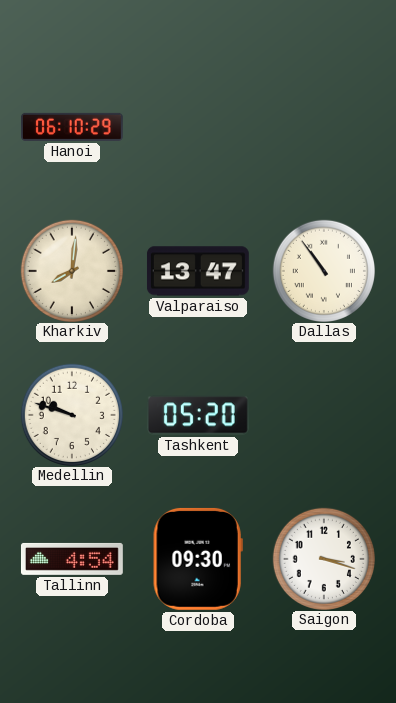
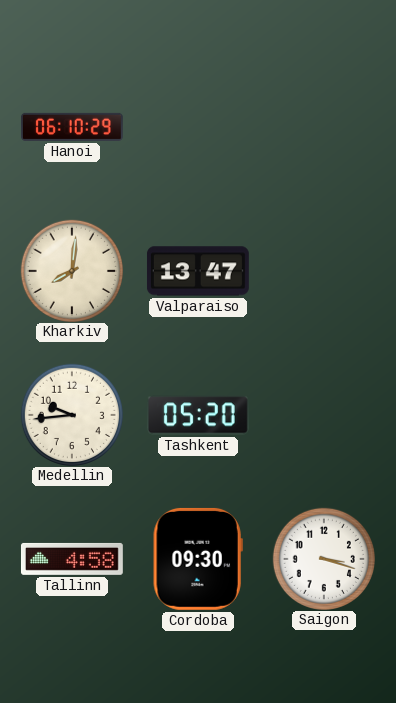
Dallas: 10:54 -> none (323, 270)
Medellin: 9:48 -> 9:44 (71, 414)
Tallinn: 4:54 -> 4:58 (72, 559)
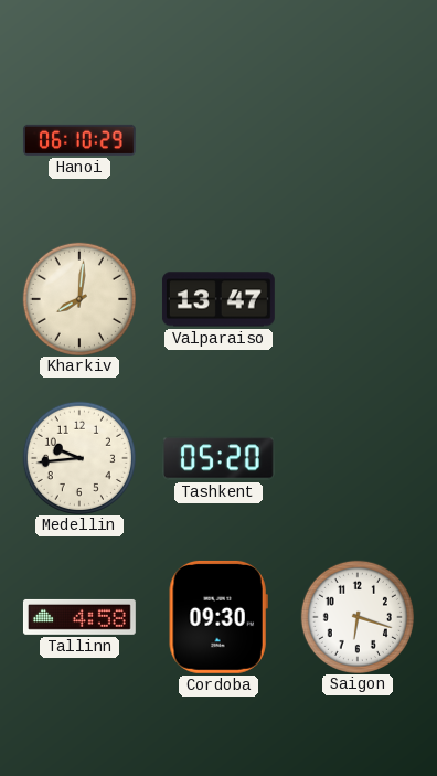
Saigon: 3:18 -> 6:18 (356, 616)
